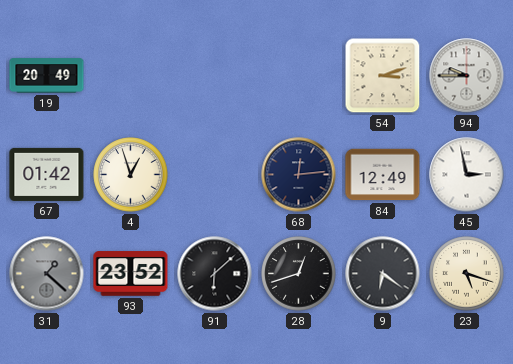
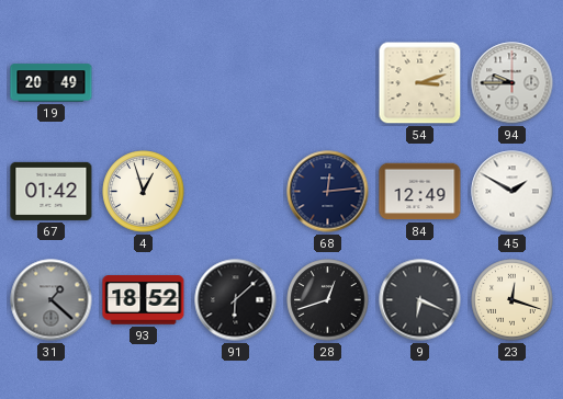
45: 2:58 -> 1:50 (513, 192)
93: 23:52 -> 18:52 (144, 300)
9: 6:21 -> 6:19 (420, 300)
23: 5:18 -> 12:18 (513, 300)
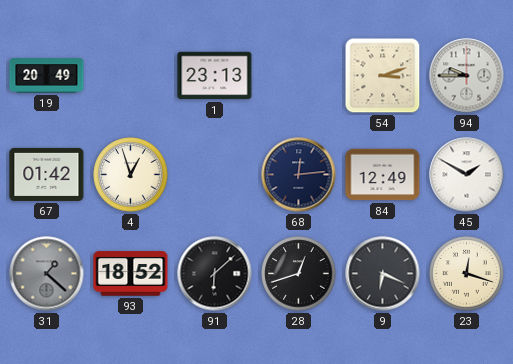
1: none -> 23:13 (215, 76)
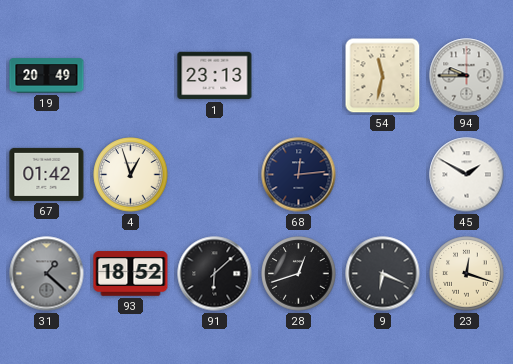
54: 3:12 -> 11:32 (383, 76)
84: 12:49 -> none (383, 175)
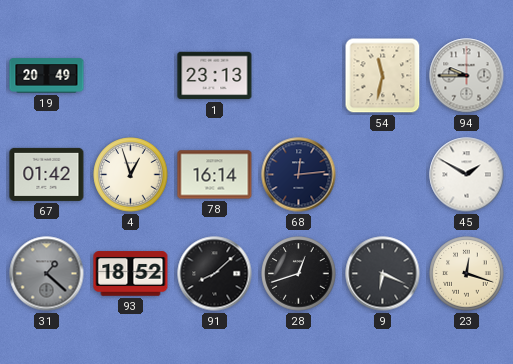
78: none -> 16:14 (215, 175)
91: 6:08 -> 8:08 (215, 274)
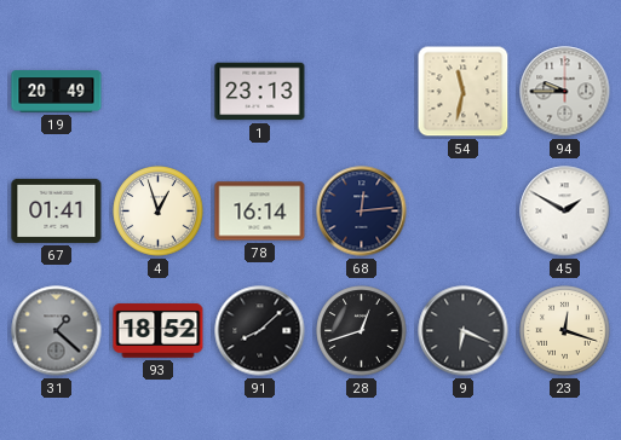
67: 01:42 -> 01:41 (57, 210)
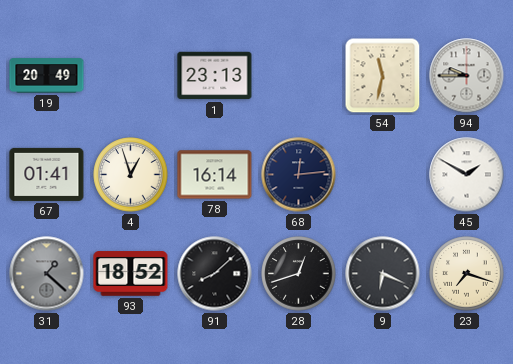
23: 12:18 -> 7:18 (467, 274)
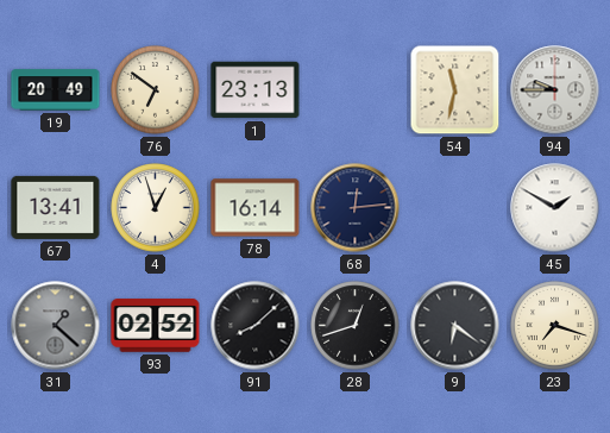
76: none -> 6:51 (156, 90)
67: 01:41 -> 13:41 (56, 207)
93: 18:52 -> 02:52 (156, 326)
9: 6:19 -> 6:21 (455, 326)
